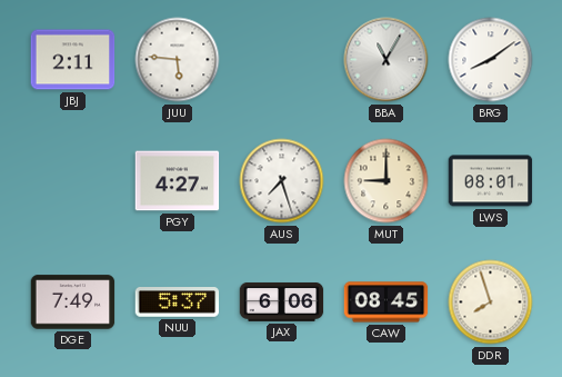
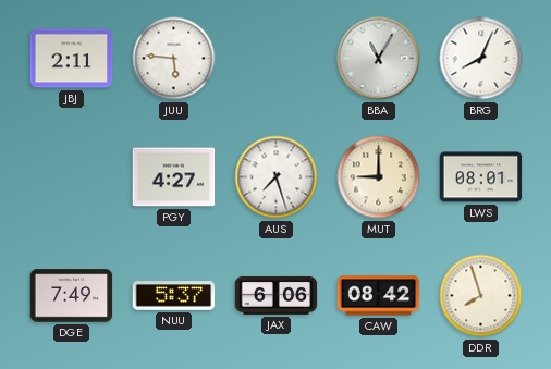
BRG: 8:09 -> 8:04 (481, 59)
CAW: 08:45 -> 08:42 (379, 296)
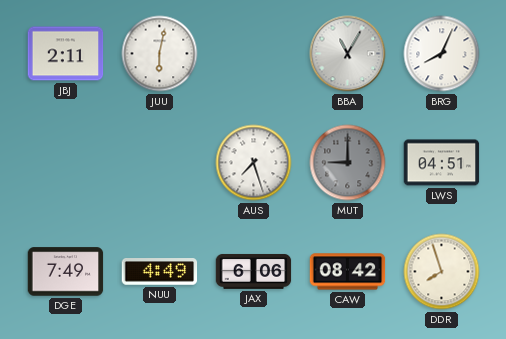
JUU: 5:46 -> 6:02 (160, 54)
PGY: 4:27 -> none (174, 177)
MUT dial: cream -> grey (348, 163)
LWS: 08:01 -> 04:51 (442, 163)
NUU: 5:37 -> 4:49 (160, 272)
